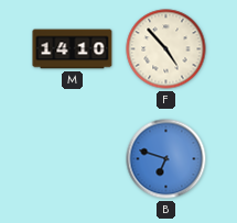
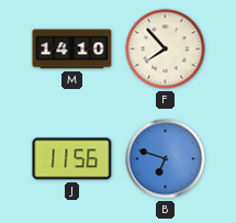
F: 4:53 -> 7:53 (166, 49)
J: none -> 11:56 (72, 159)
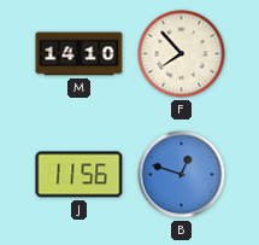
B: 6:48 -> 12:48 (182, 175)
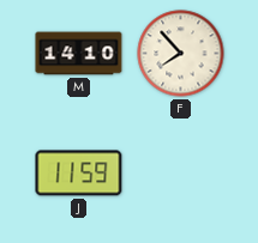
J: 11:56 -> 11:59 (79, 174)
B: 12:48 -> none (182, 175)
